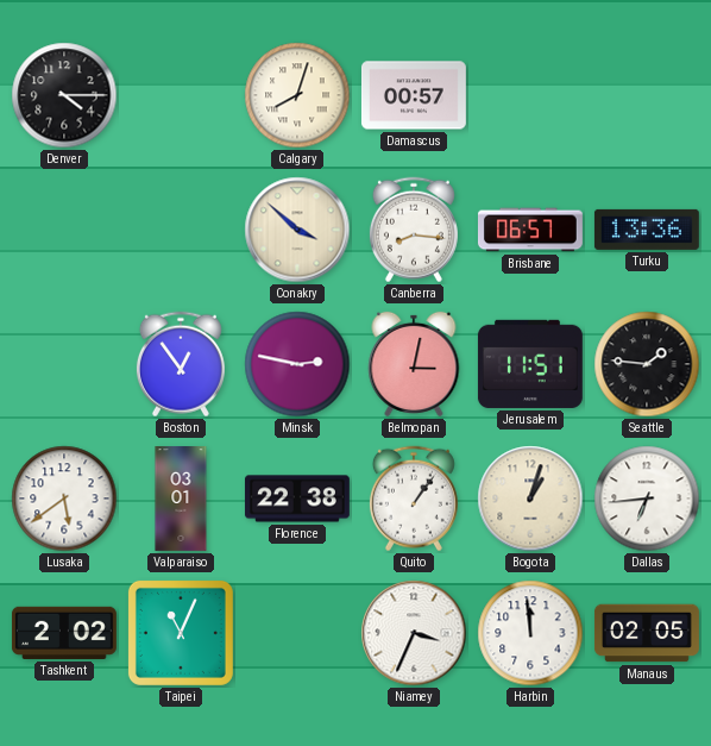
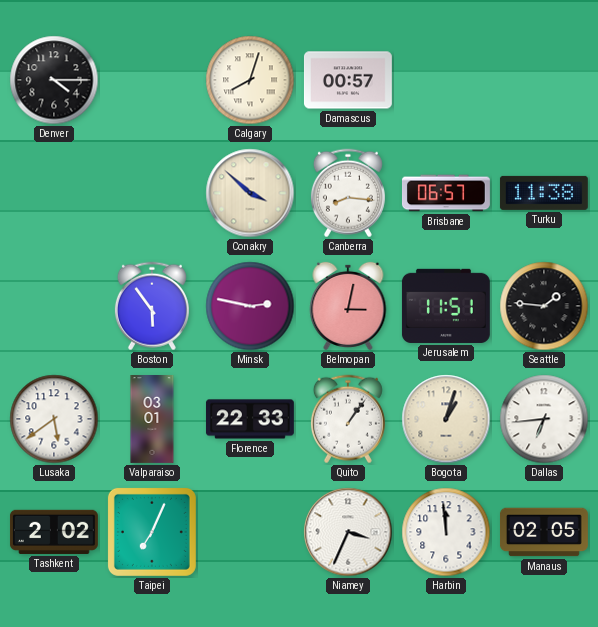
Turku: 13:36 -> 11:38 (544, 193)
Boston: 12:54 -> 5:54 (152, 306)
Florence: 22:38 -> 22:33 (250, 419)
Taipei: 11:04 -> 7:04 (152, 532)
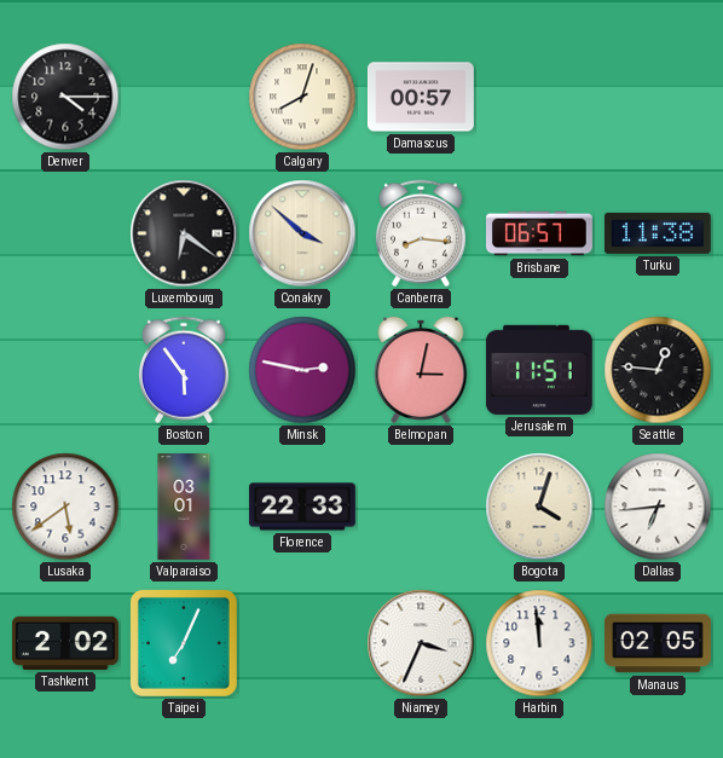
Luxembourg: none -> 6:21 (184, 233)
Seattle: 1:46 -> 12:46 (658, 370)
Quito: 1:06 -> none (348, 419)
Bogota: 1:03 -> 4:03 (539, 507)
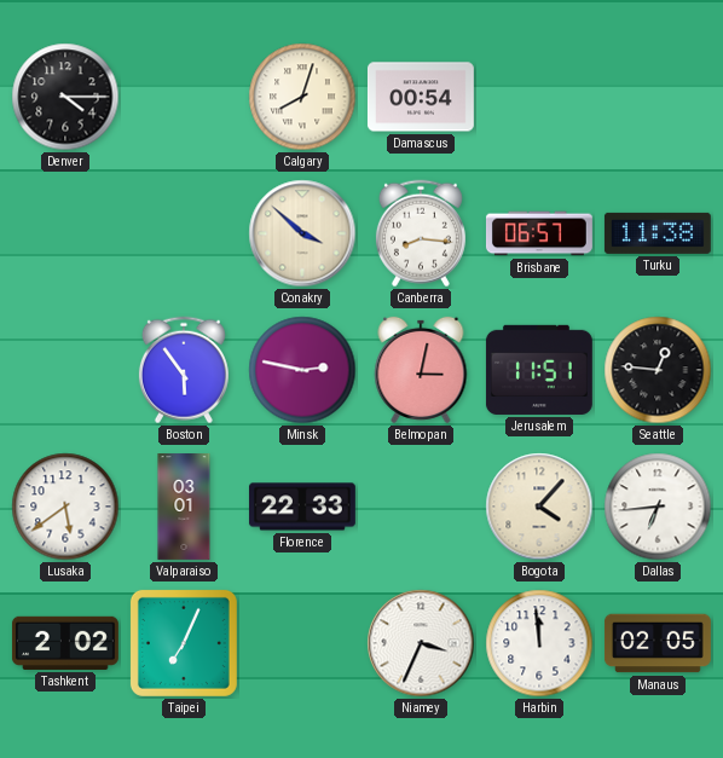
Damascus: 00:57 -> 00:54 (421, 97)
Luxembourg: 6:21 -> none (184, 233)
Bogota: 4:03 -> 4:07 (539, 507)
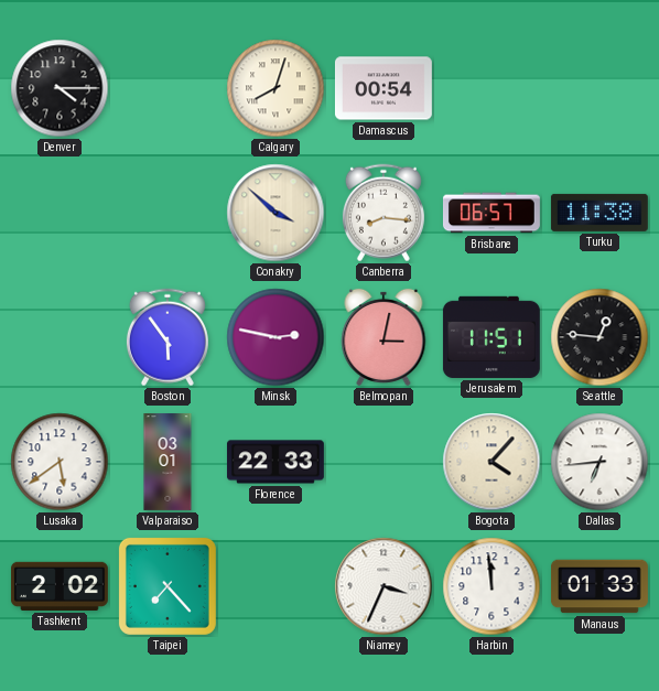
Taipei: 7:04 -> 7:23 (168, 586)
Manaus: 02:05 -> 01:33 (599, 586)
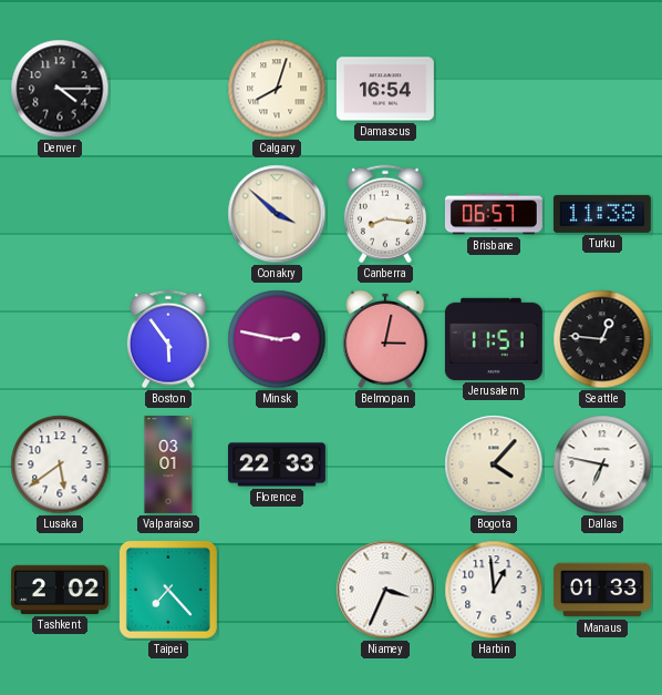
Damascus: 00:54 -> 16:54 (385, 89)
Dallas: 6:44 -> 6:47 (602, 464)
Harbin: 11:59 -> 12:59 (494, 590)
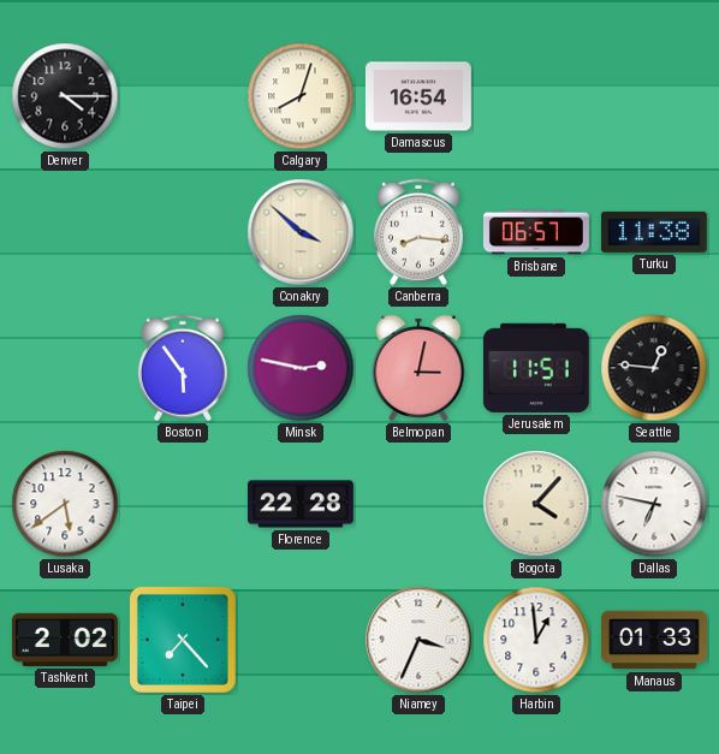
Valparaiso: 03:01 -> none (168, 466)
Florence: 22:33 -> 22:28 (301, 504)
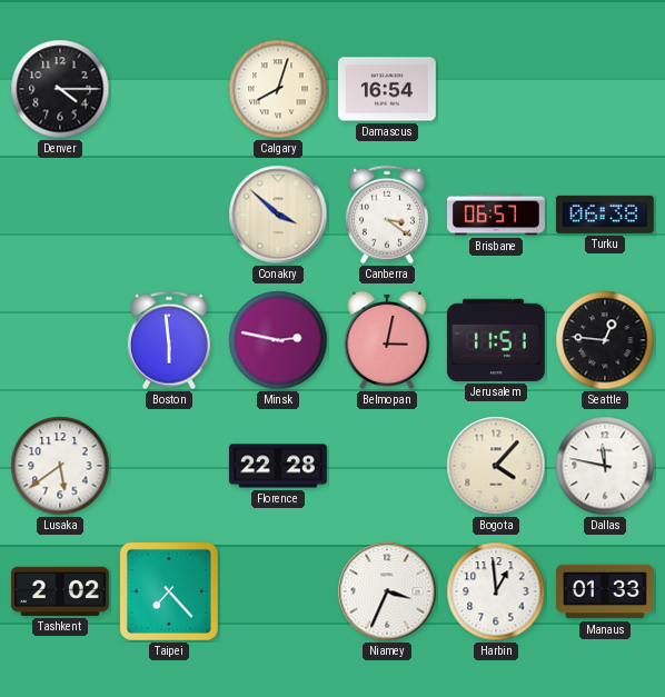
Canberra: 8:16 -> 3:21 (387, 215)
Turku: 11:38 -> 06:38 (605, 215)
Boston: 5:54 -> 5:59 (169, 340)
Dallas: 6:47 -> 11:47 (605, 466)
